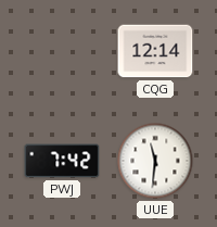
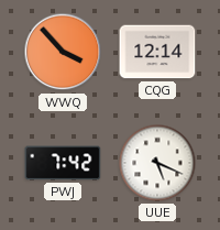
WWQ: none -> 3:53 (63, 52)
UUE: 11:31 -> 5:19 (157, 163)
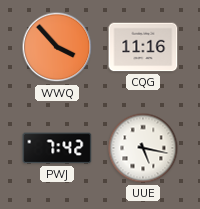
CQG: 12:14 -> 11:16 (143, 47)
UUE: 5:19 -> 5:17 (143, 148)
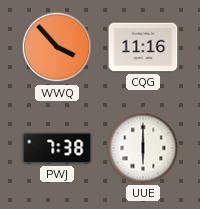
PWJ: 7:42 -> 7:38 (57, 148)
UUE: 5:17 -> 6:00 (143, 148)
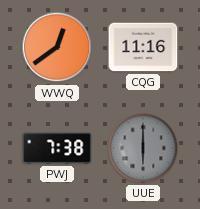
WWQ: 3:53 -> 12:39 (57, 47)
UUE dial: white -> grey (143, 148)
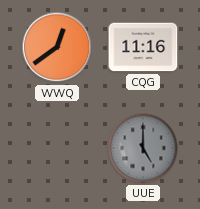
PWJ: 7:38 -> none (57, 148)
UUE: 6:00 -> 5:00 (143, 148)
